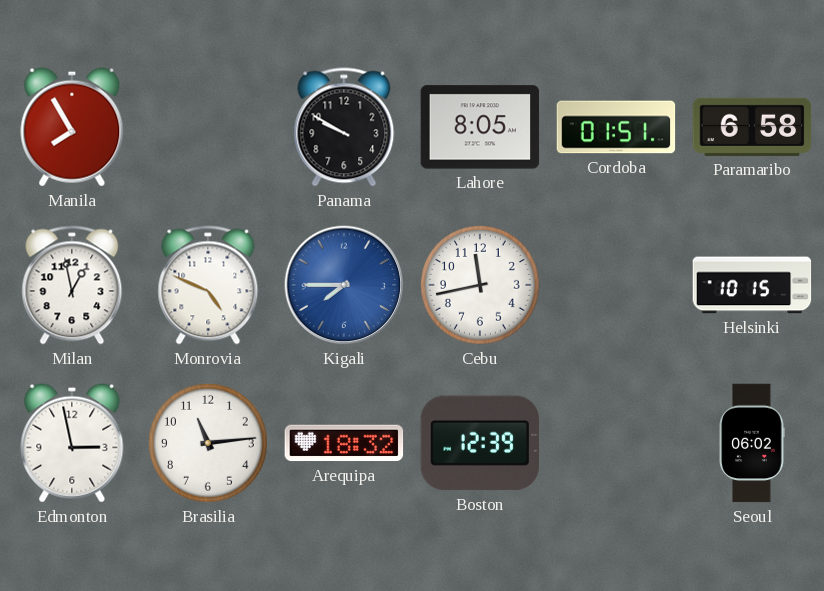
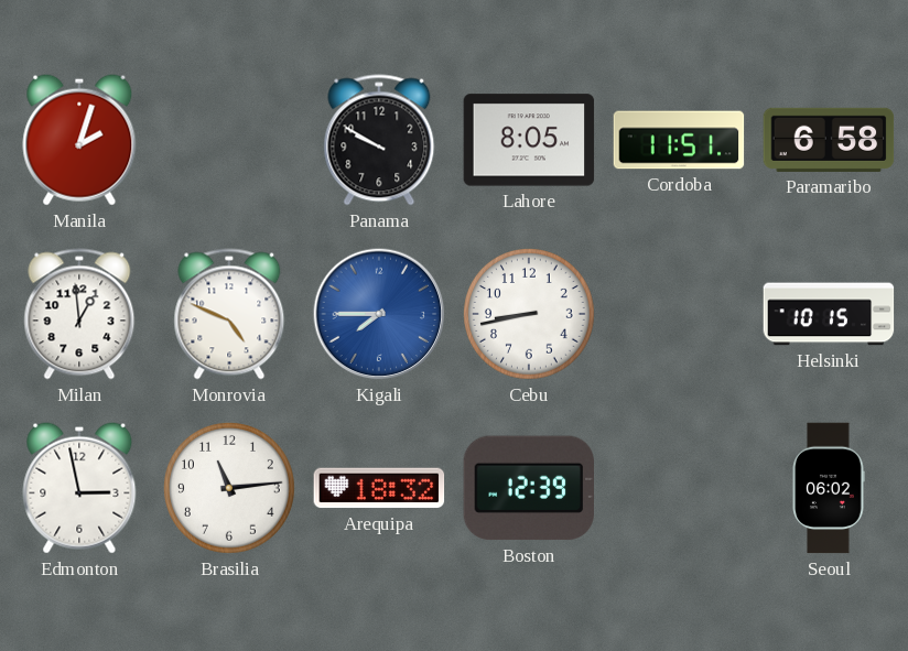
Manila: 7:55 -> 2:03 (79, 140)
Cordoba: 01:51 -> 11:51 (679, 140)
Milan: 12:58 -> 12:59 (79, 314)
Cebu: 11:43 -> 8:43 (530, 315)
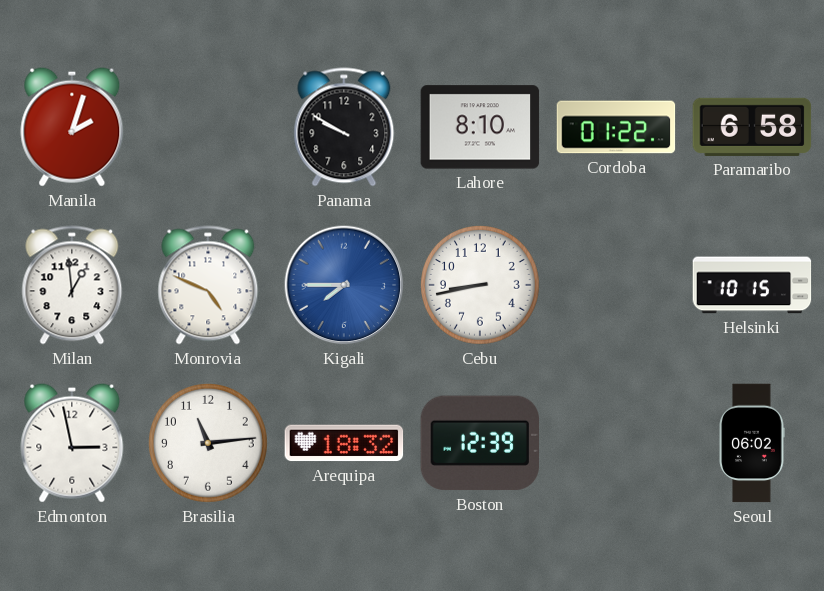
Lahore: 8:05 -> 8:10 (480, 127)
Cordoba: 11:51 -> 01:22 (616, 127)
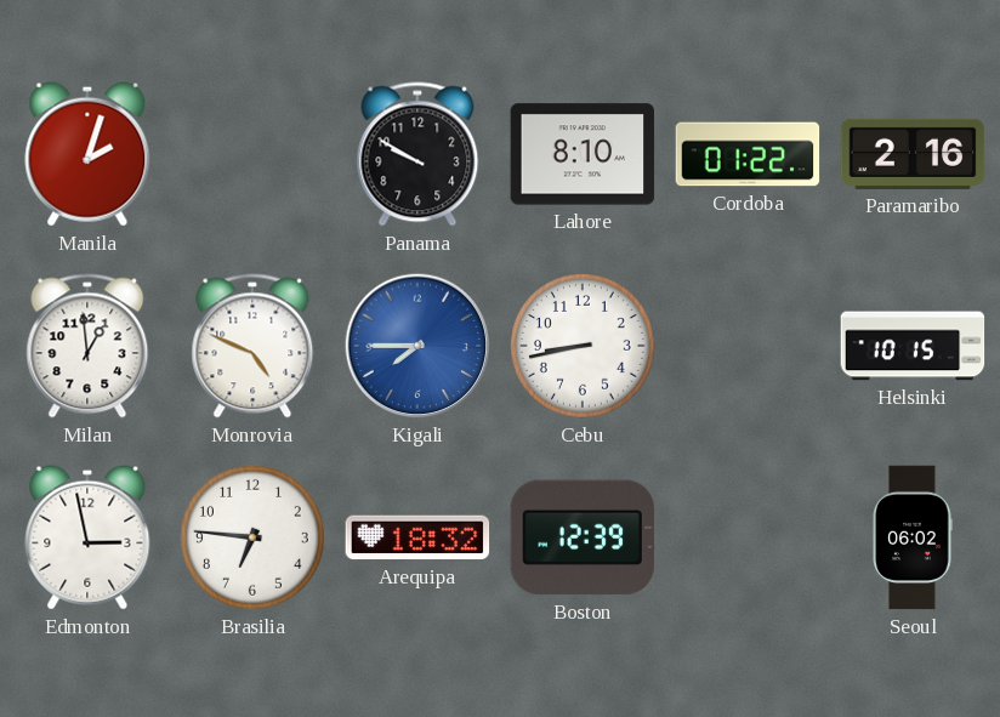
Paramaribo: 6:58 -> 2:16 (913, 154)
Brasilia: 11:14 -> 6:46 (254, 539)
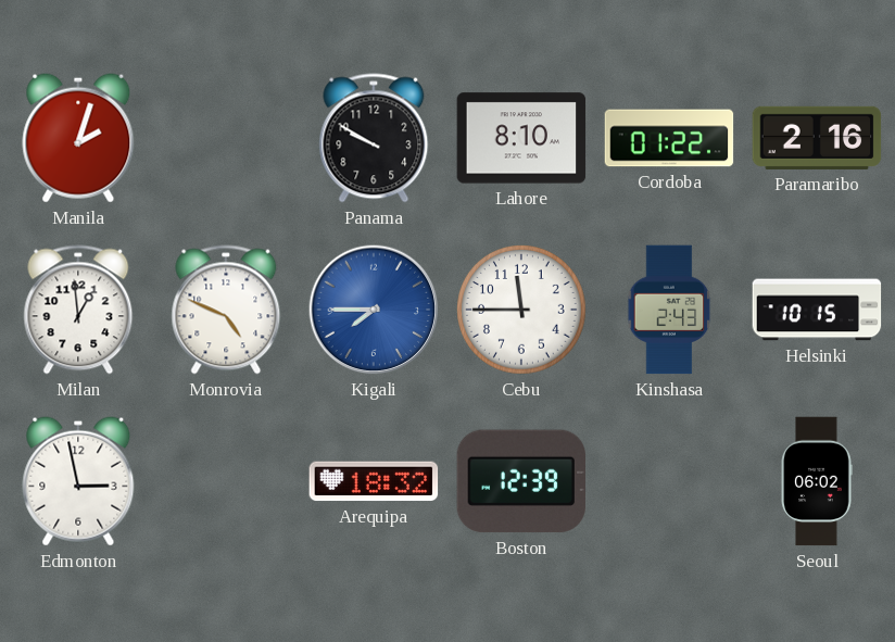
Cebu: 8:43 -> 11:45 (522, 311)
Kinshasa: none -> 2:43 (669, 310)
Brasilia: 6:46 -> none (254, 539)
